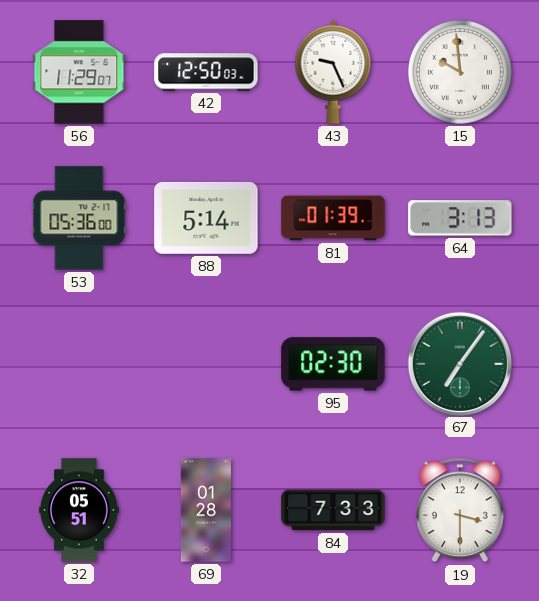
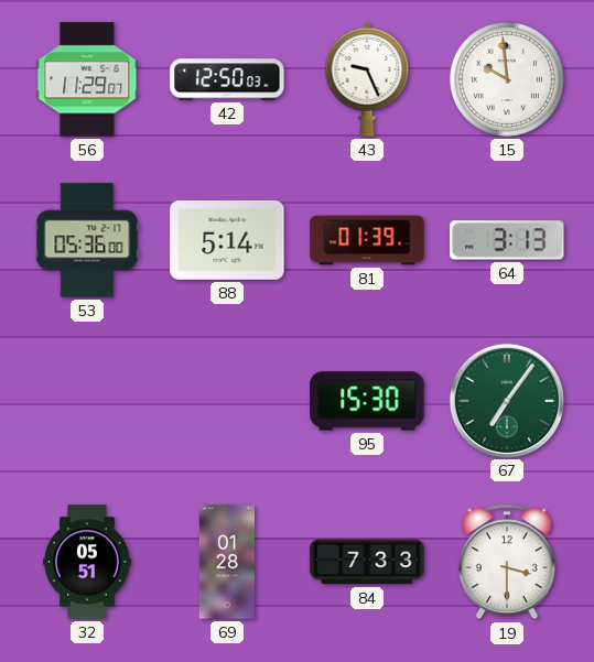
95: 02:30 -> 15:30 (367, 401)
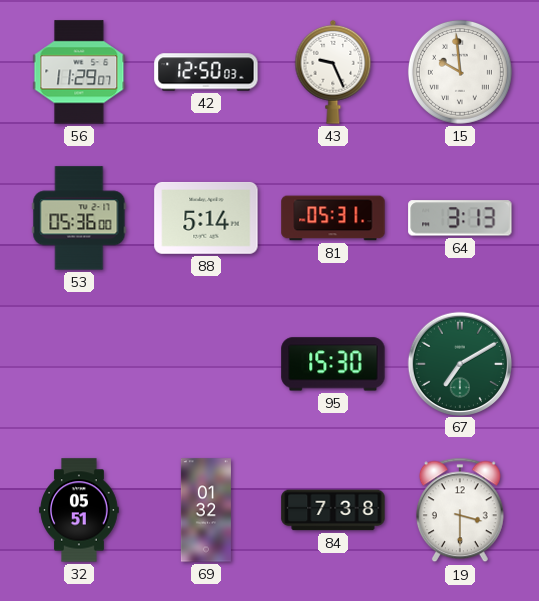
81: 01:39 -> 05:31 (333, 218)
67: 7:06 -> 7:10 (459, 363)
69: 01:28 -> 01:32 (206, 510)
84: 7:33 -> 7:38 (333, 510)
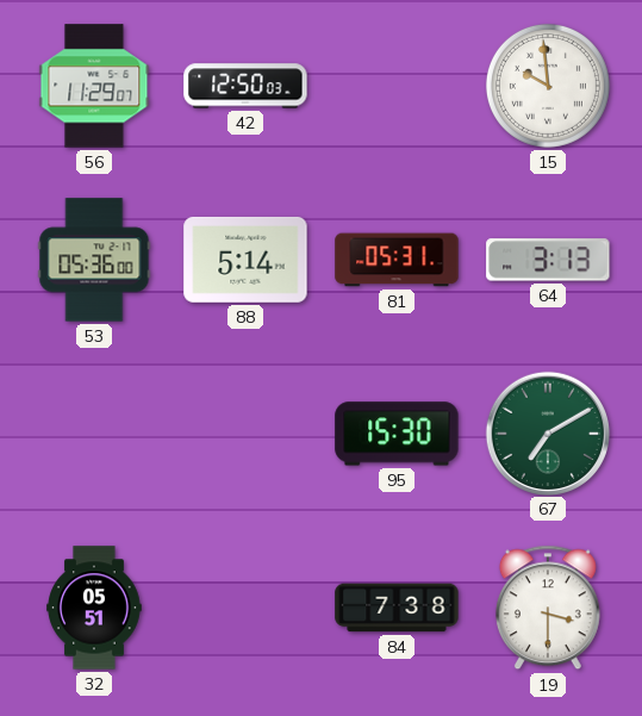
43: 9:26 -> none (333, 72)
69: 01:32 -> none (206, 510)
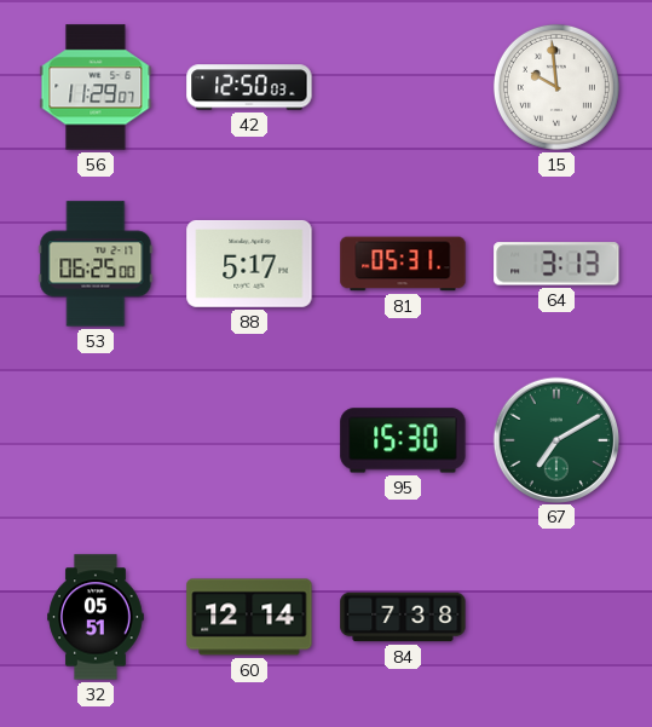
53: 05:36 -> 06:25 (96, 264)
88: 5:14 -> 5:17 (249, 264)
60: none -> 12:14 (249, 617)
19: 3:30 -> none (548, 608)
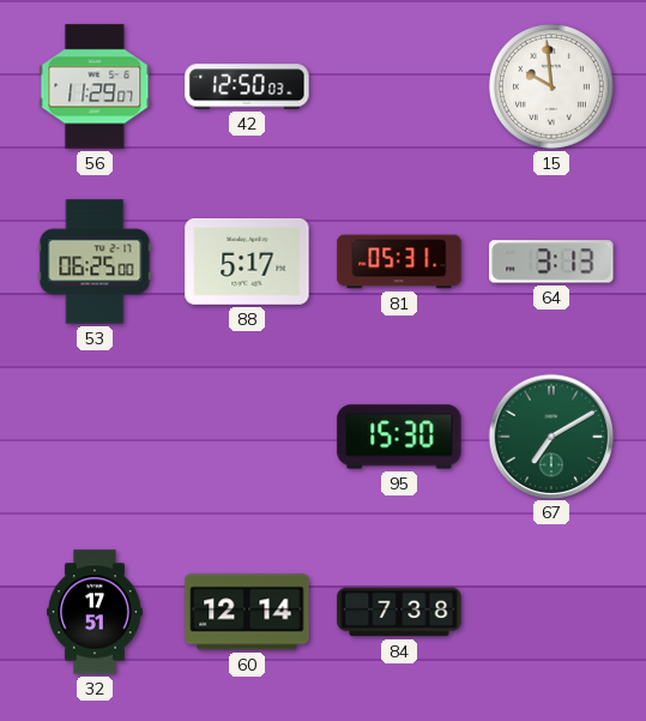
32: 05:51 -> 17:51 (95, 612)
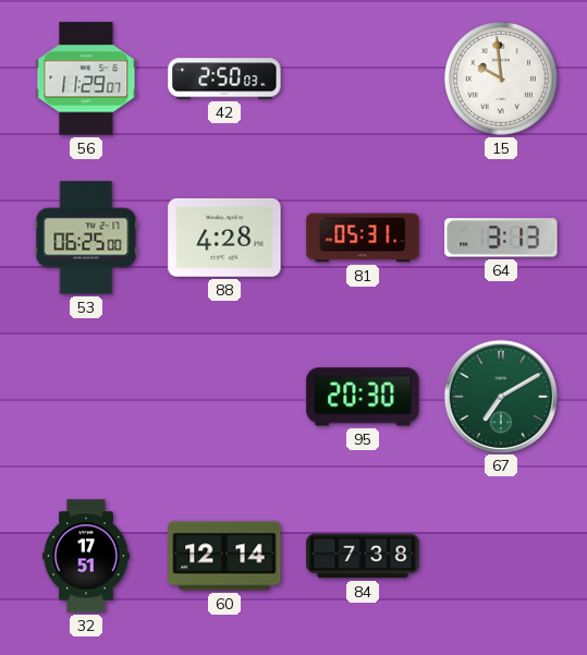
42: 12:50 -> 2:50 (224, 78)
88: 5:17 -> 4:28 (224, 238)
95: 15:30 -> 20:30 (363, 397)
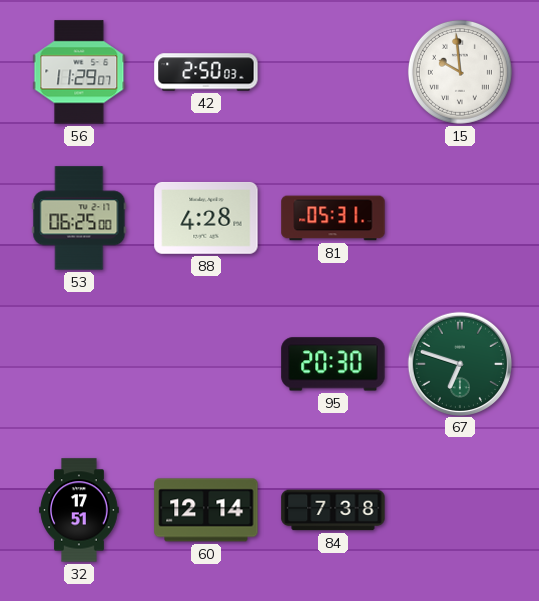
64: 3:13 -> none (501, 238)
67: 7:10 -> 6:48 (459, 363)
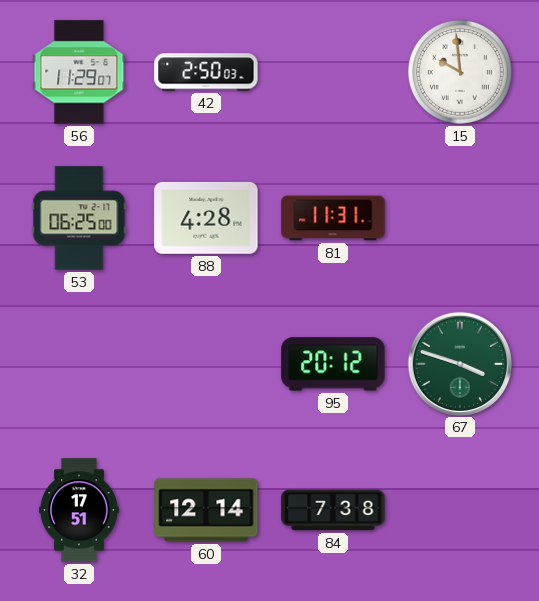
81: 05:31 -> 11:31 (333, 218)
95: 20:30 -> 20:12 (333, 364)
67: 6:48 -> 3:48 (459, 363)
